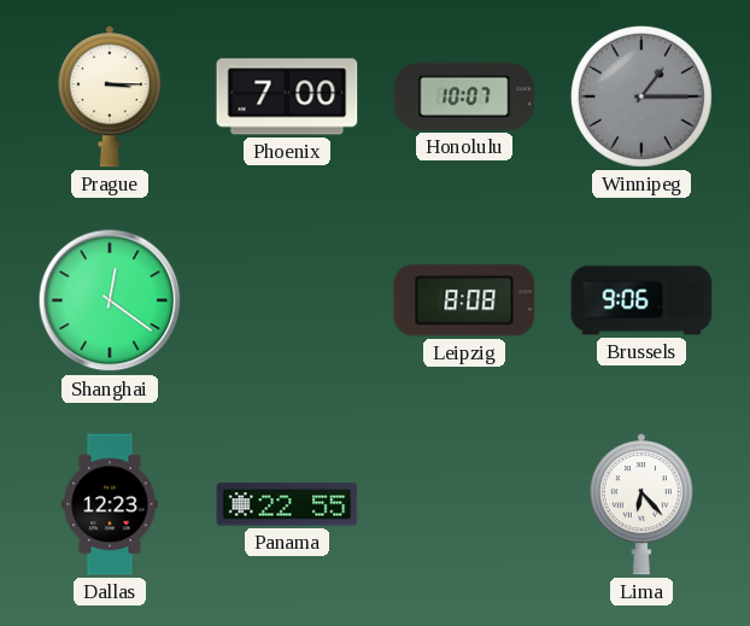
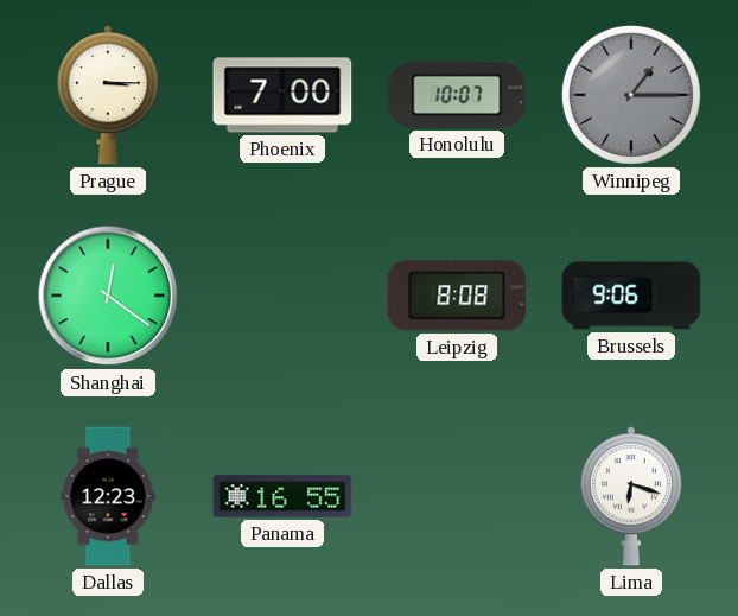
Panama: 22:55 -> 16:55 (282, 496)
Lima: 6:23 -> 6:18 (631, 496)
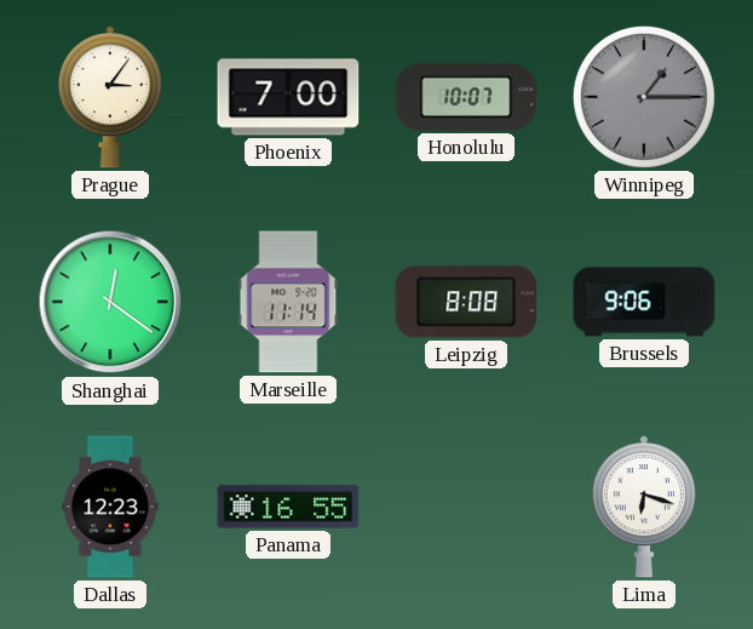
Prague: 3:15 -> 3:06 (110, 97)
Marseille: none -> 11:14 (288, 302)
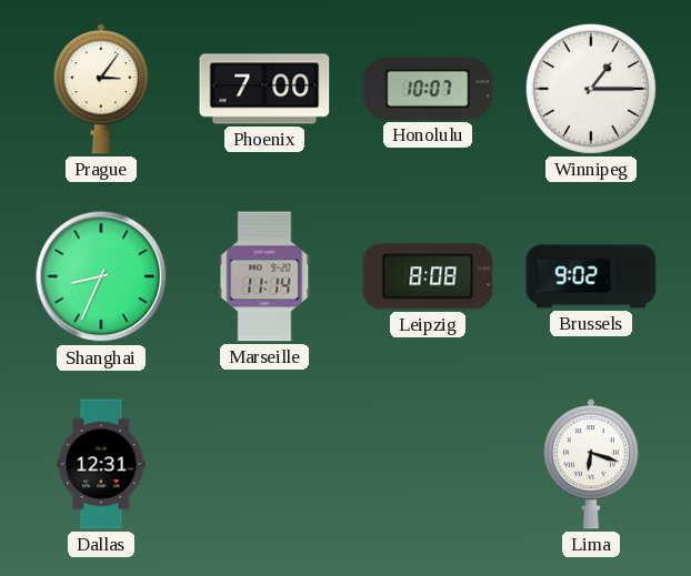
Winnipeg dial: grey -> white (591, 89)
Shanghai: 12:21 -> 8:34 (101, 276)
Brussels: 9:06 -> 9:02 (591, 276)
Dallas: 12:23 -> 12:31 (101, 464)
Panama: 16:55 -> none (288, 507)
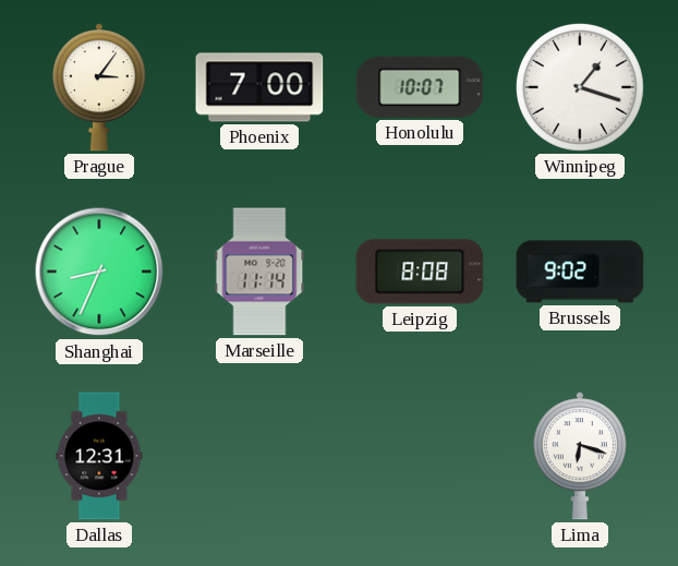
Winnipeg: 1:15 -> 1:18 (580, 87)
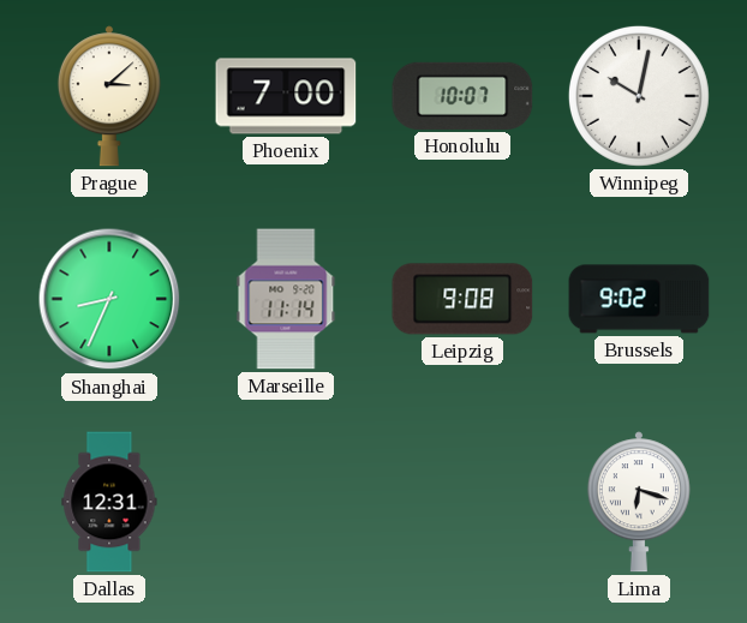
Prague: 3:06 -> 3:08 (109, 96)
Winnipeg: 1:18 -> 10:02 (639, 96)
Leipzig: 8:08 -> 9:08 (462, 299)
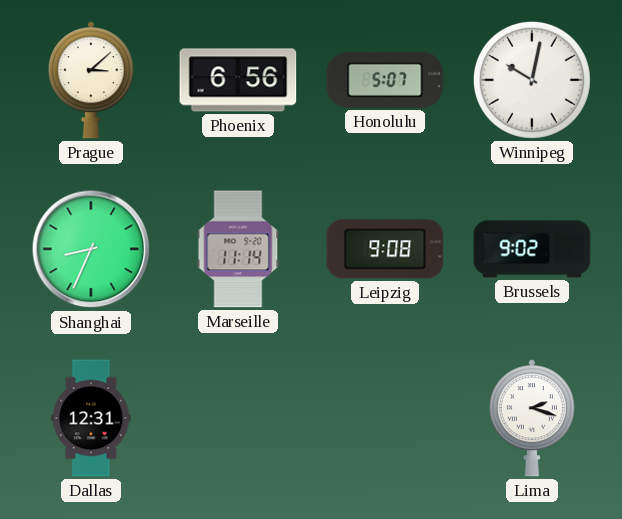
Phoenix: 7:00 -> 6:56 (238, 80)
Honolulu: 10:07 -> 5:07 (385, 80)
Lima: 6:18 -> 2:18 (532, 418)
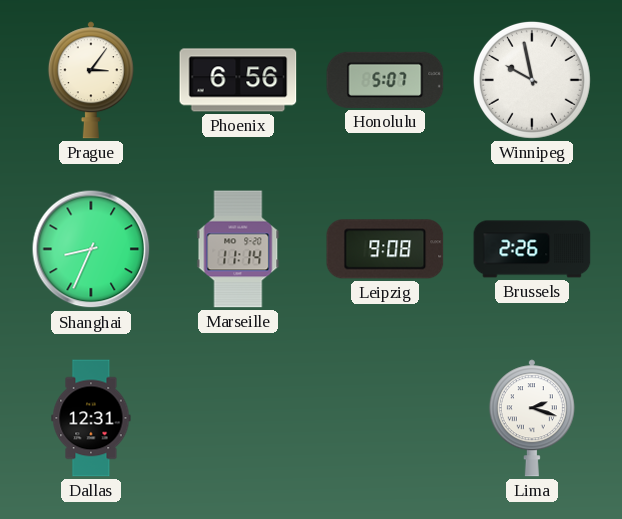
Prague: 3:08 -> 3:06 (91, 80)
Winnipeg: 10:02 -> 9:58 (532, 80)
Brussels: 9:02 -> 2:26 (532, 249)
